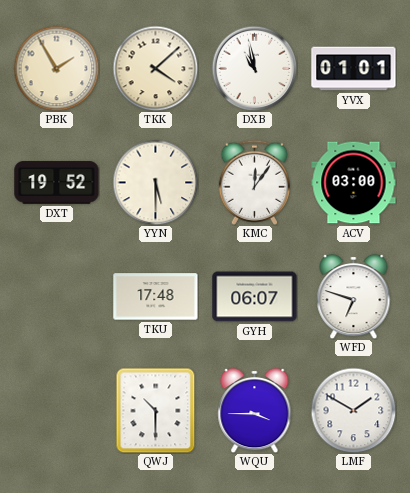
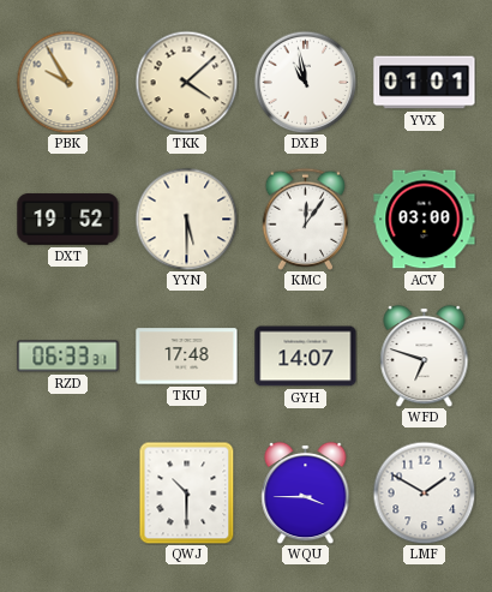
PBK: 1:55 -> 9:55 (67, 82)
RZD: none -> 06:33 (68, 357)
GYH: 06:07 -> 14:07 (306, 357)
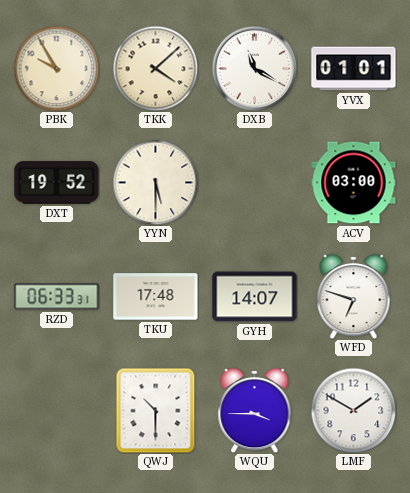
DXB: 10:58 -> 11:20 (254, 68)
KMC: 12:06 -> none (306, 219)
